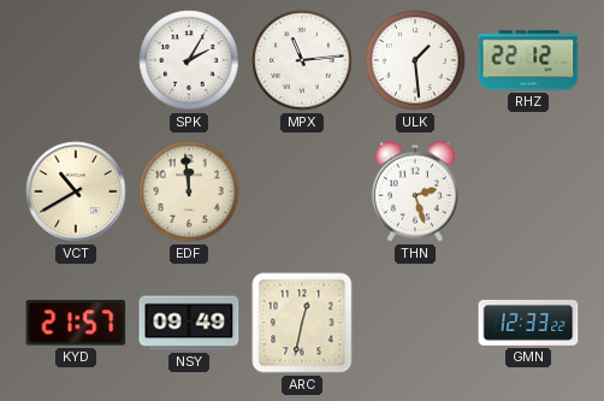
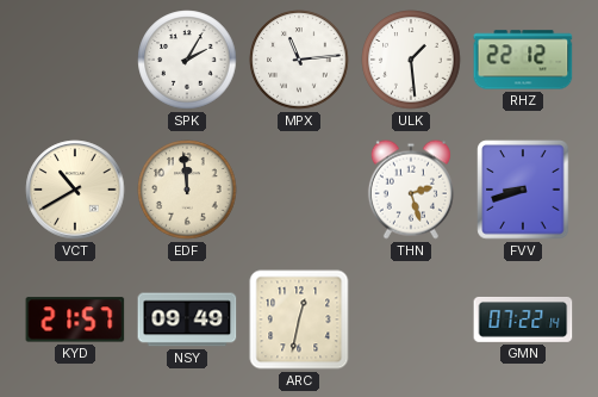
FVV: none -> 8:42 (523, 190)
GMN: 12:33 -> 07:22 (523, 320)
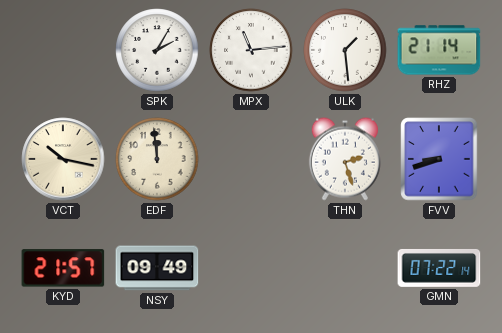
RHZ: 22:12 -> 21:14 (439, 50)
VCT: 10:40 -> 10:17 (63, 159)
ARC: 12:32 -> none (299, 320)
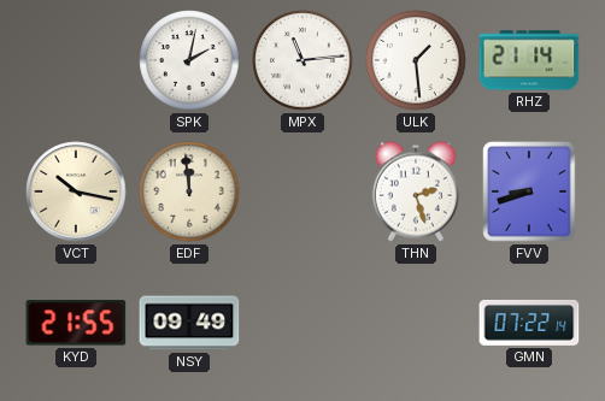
SPK: 2:05 -> 2:02 (189, 60)
KYD: 21:57 -> 21:55 (76, 323)
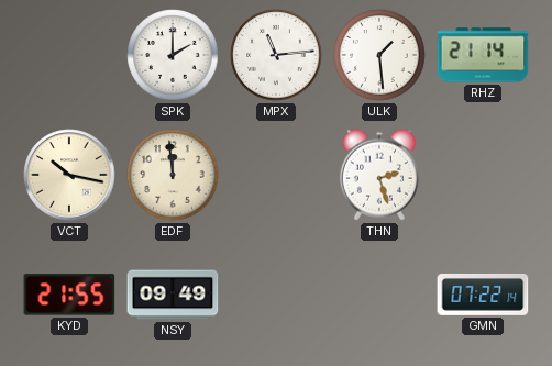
SPK: 2:02 -> 2:00 (173, 55)
FVV: 8:42 -> none (529, 191)
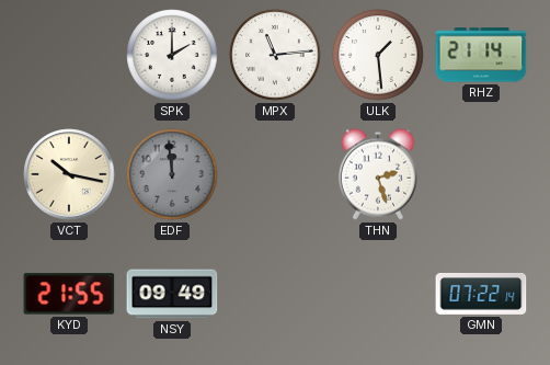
EDF dial: cream -> grey (172, 174)
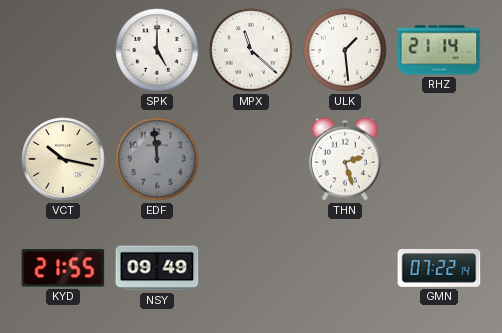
SPK: 2:00 -> 5:00 (157, 50)
MPX: 11:14 -> 11:22 (251, 50)
